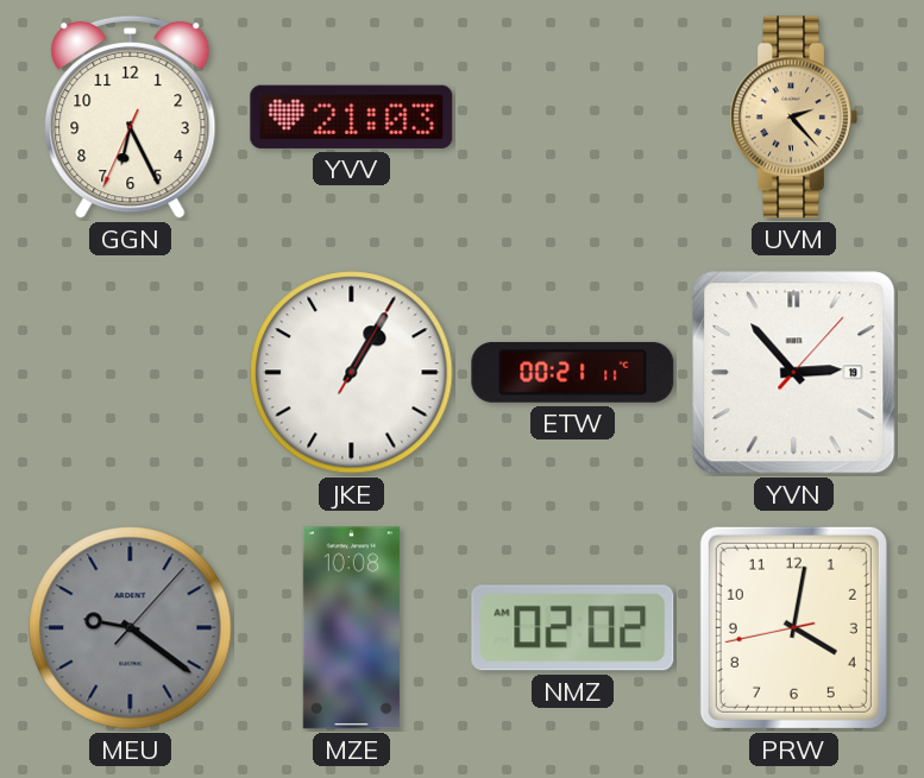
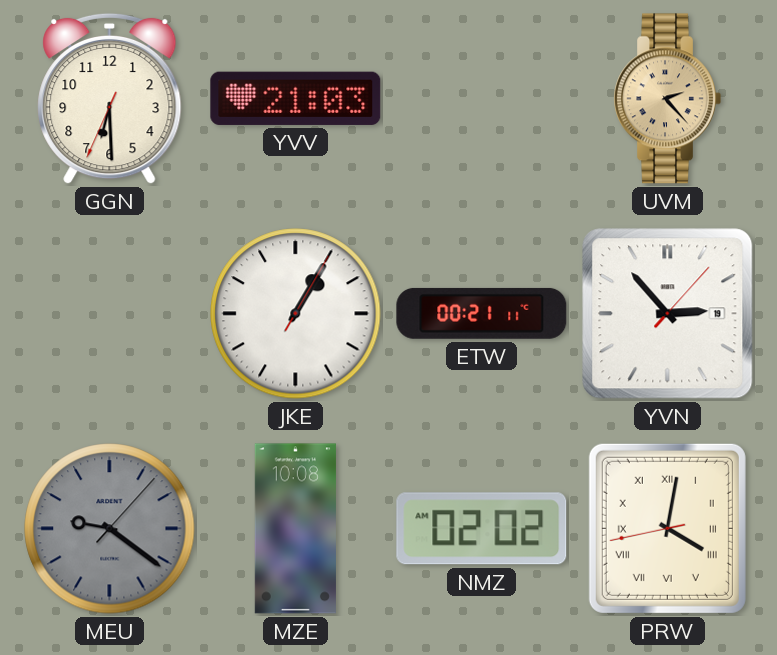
GGN: 6:25 -> 6:29 (110, 99)
PRW numerals: Arabic -> Roman (667, 528)
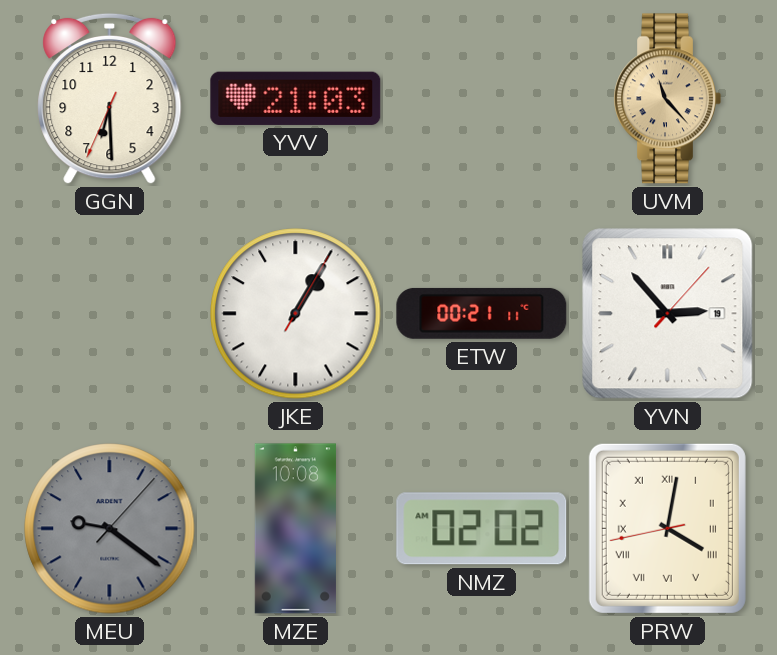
UVM: 2:23 -> 11:23 (667, 99)
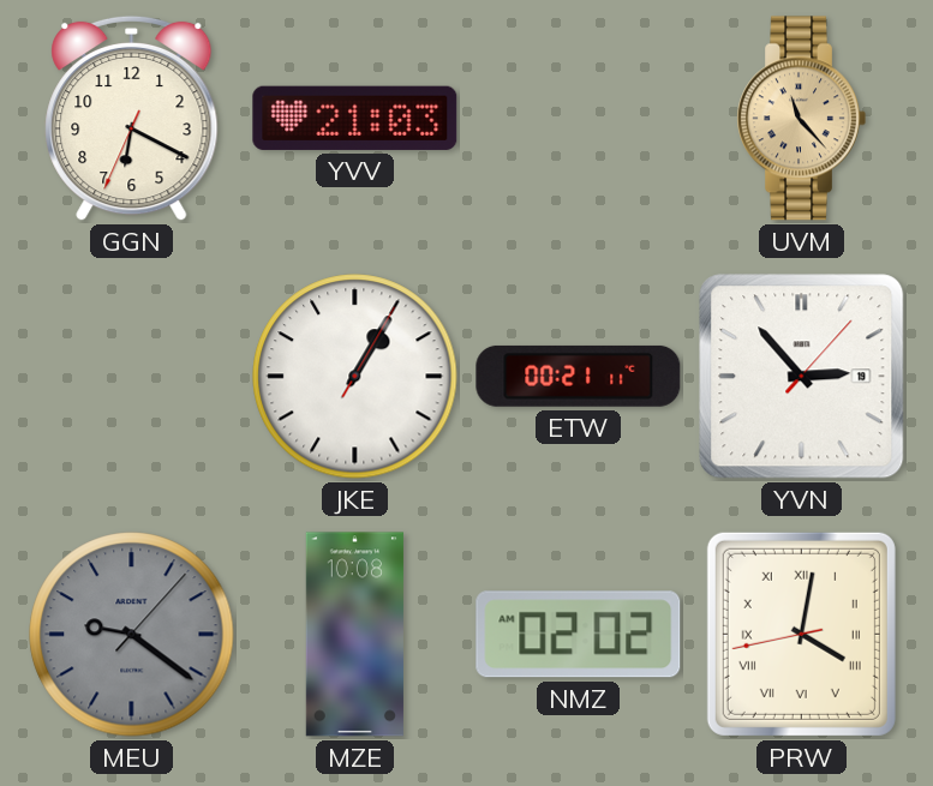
GGN: 6:29 -> 6:19 (132, 119)
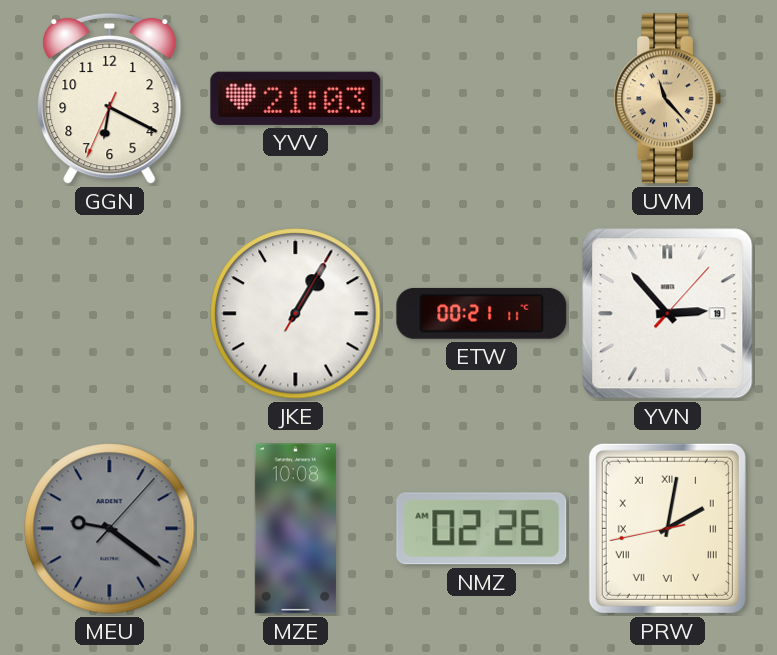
NMZ: 02:02 -> 02:26 (482, 529)
PRW: 4:01 -> 2:01 (667, 528)
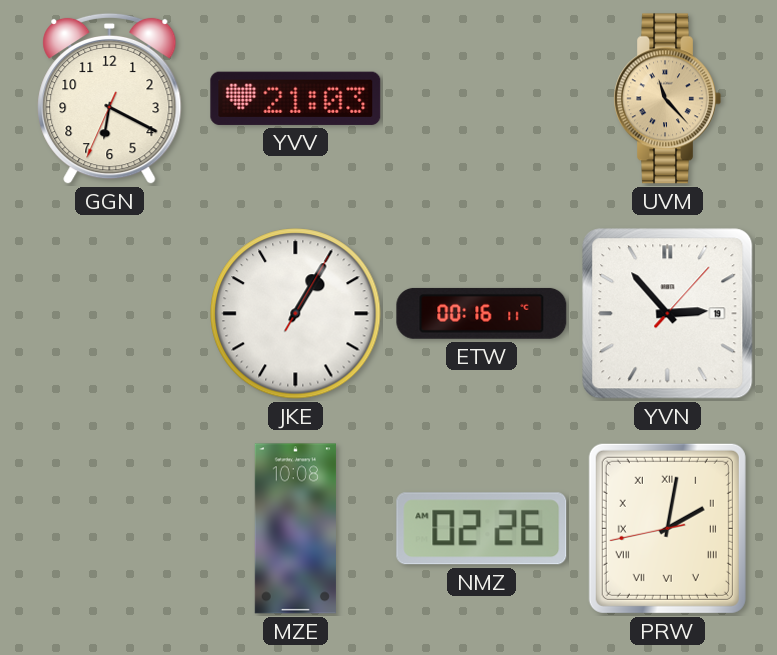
ETW: 00:21 -> 00:16 (482, 313)
MEU: 9:21 -> none (110, 529)
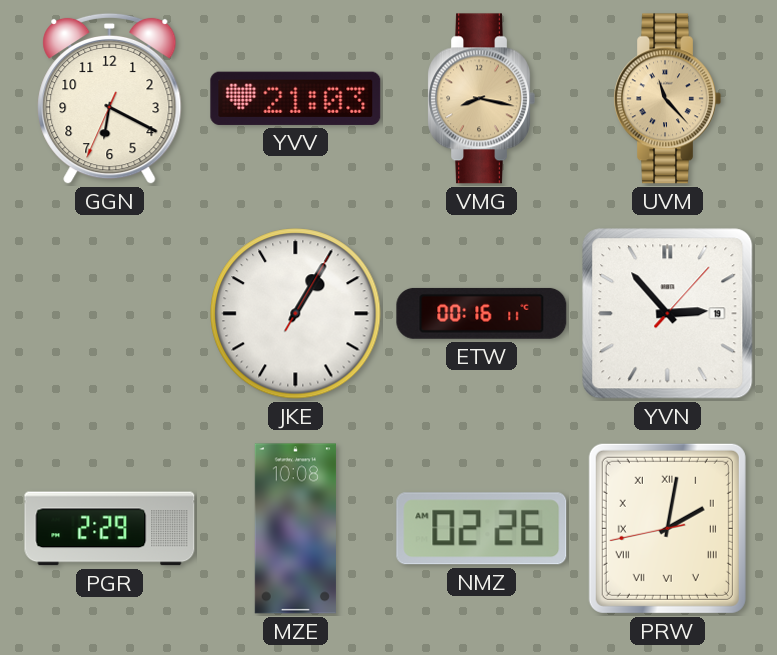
VMG: none -> 8:17 (481, 99)
PGR: none -> 2:29 (110, 529)
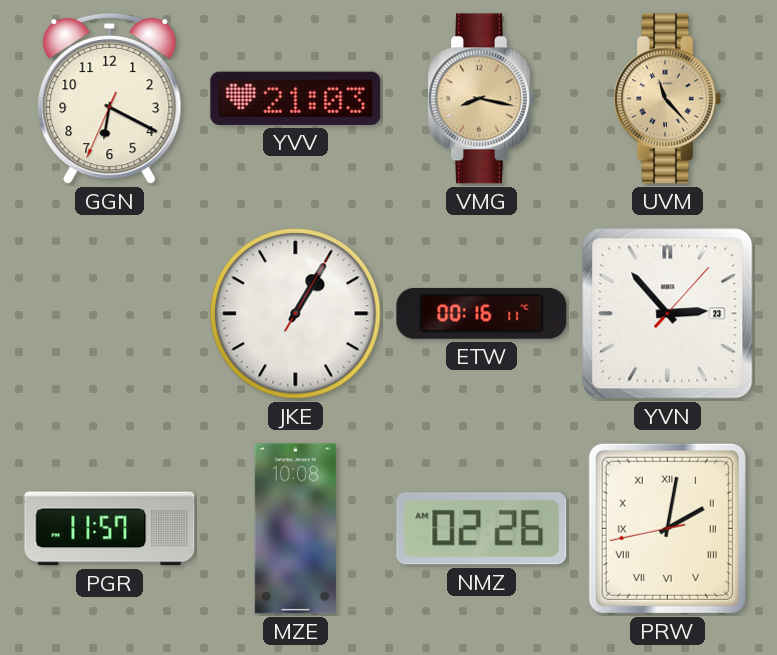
YVN date: 19 -> 23 (668, 314)
PGR: 2:29 -> 11:57 (110, 529)
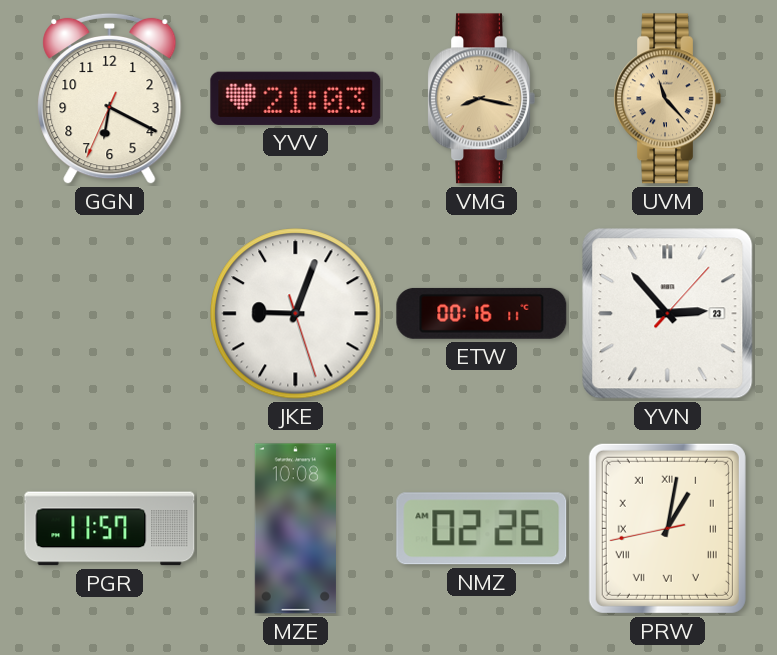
JKE: 1:05 -> 9:03 (296, 314)
PRW: 2:01 -> 1:01 (667, 528)
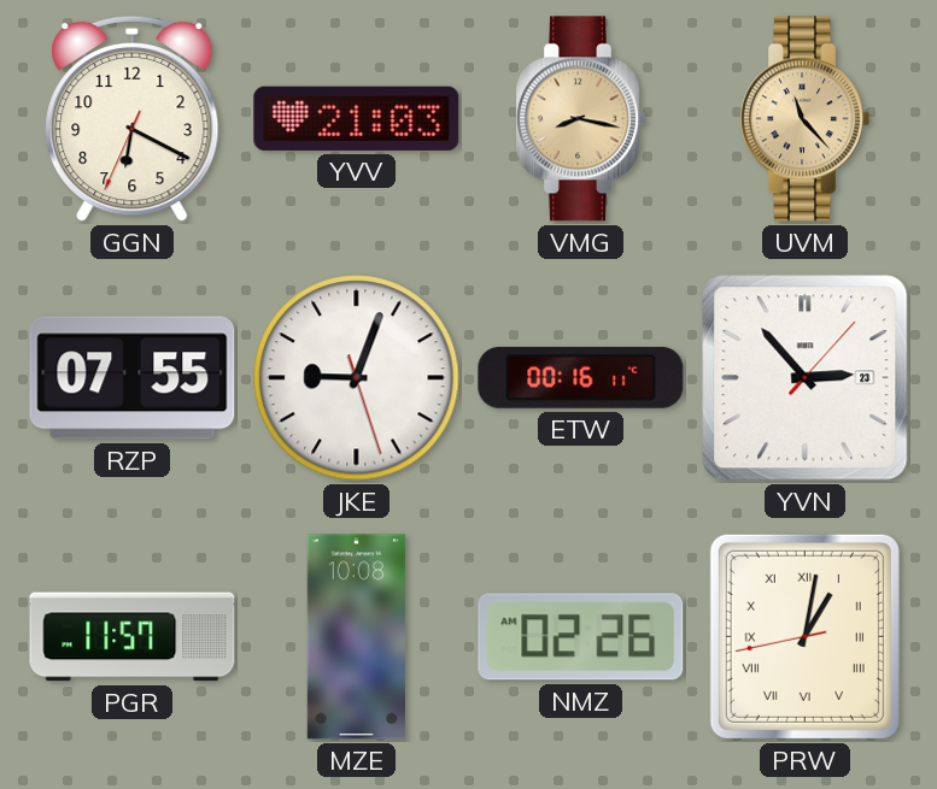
RZP: none -> 07:55 (133, 378)
